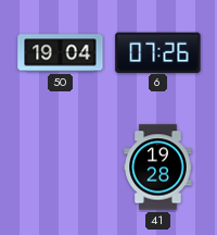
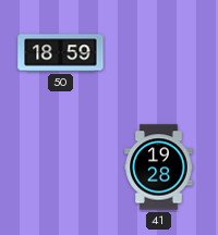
50: 19:04 -> 18:59 (61, 53)
6: 07:26 -> none (158, 52)
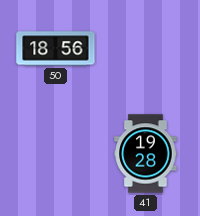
50: 18:59 -> 18:56 (56, 49)
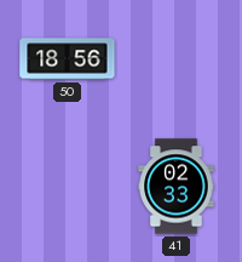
41: 19:28 -> 02:33 (177, 187)
